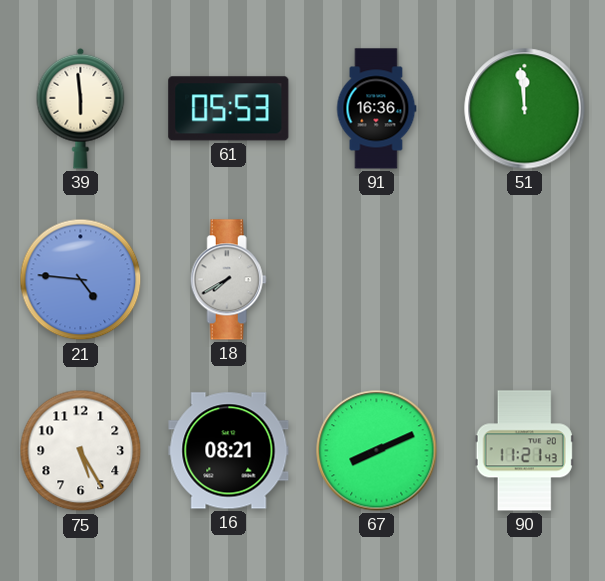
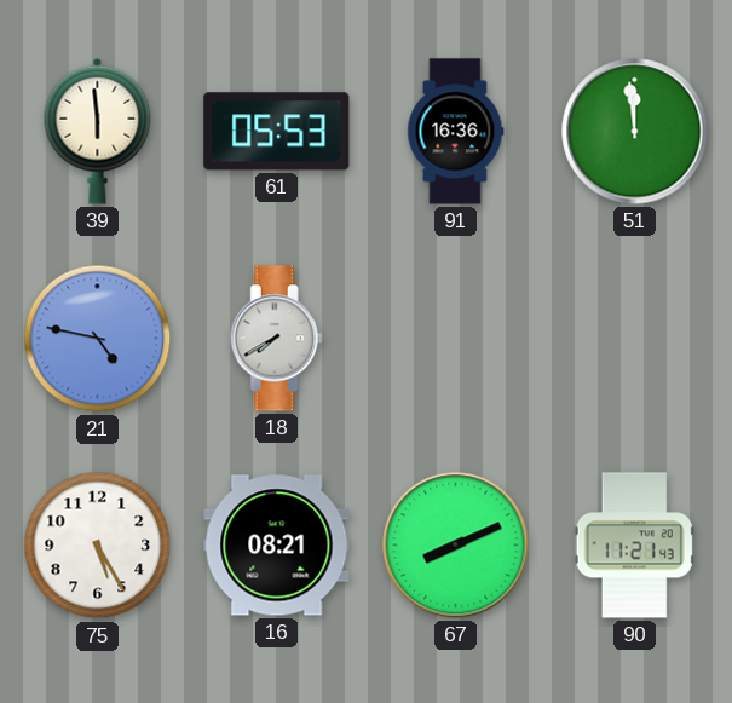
21: 4:46 -> 4:47 (98, 339)
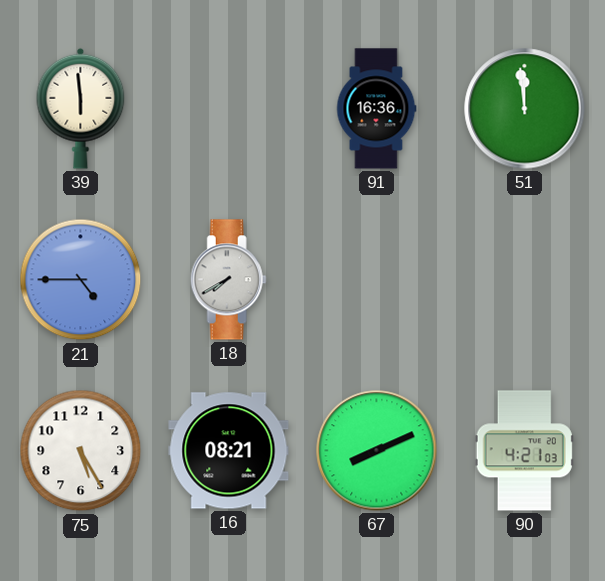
61: 05:53 -> none (277, 132)
21: 4:47 -> 4:45 (81, 280)
90: 11:21 -> 4:21 (524, 451)
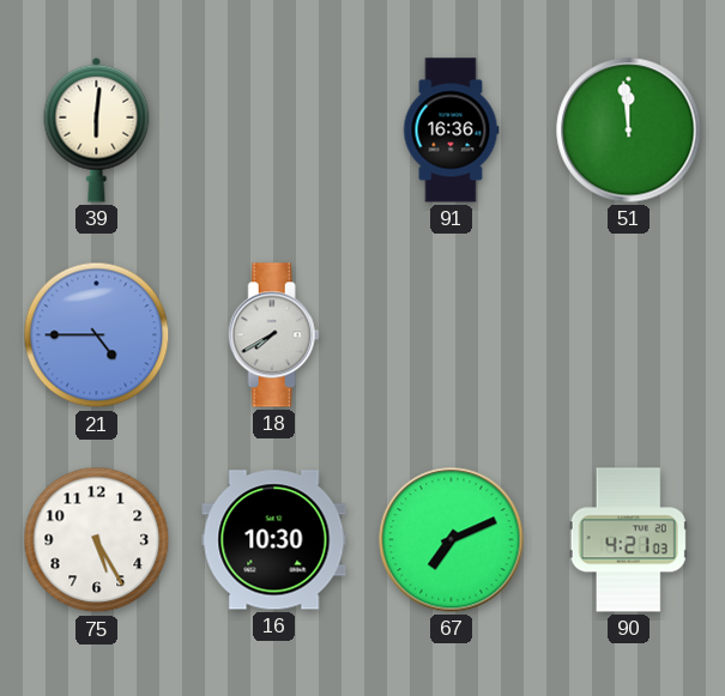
39: 5:59 -> 6:01 (97, 129)
16: 08:21 -> 10:30 (274, 540)
67: 8:11 -> 7:11 (452, 540)
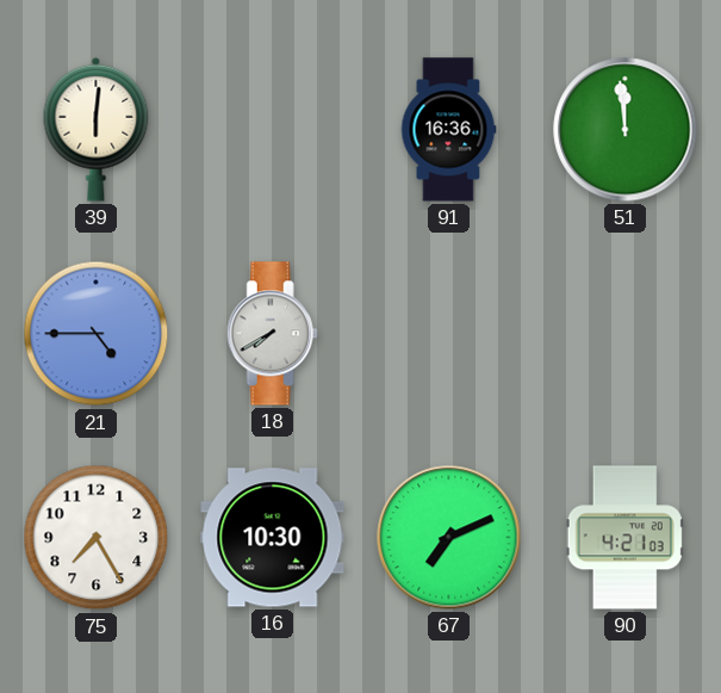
75: 5:25 -> 7:25 (97, 538)
